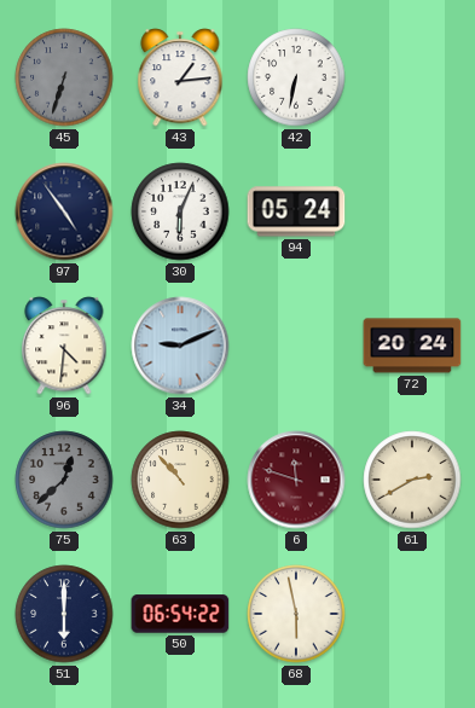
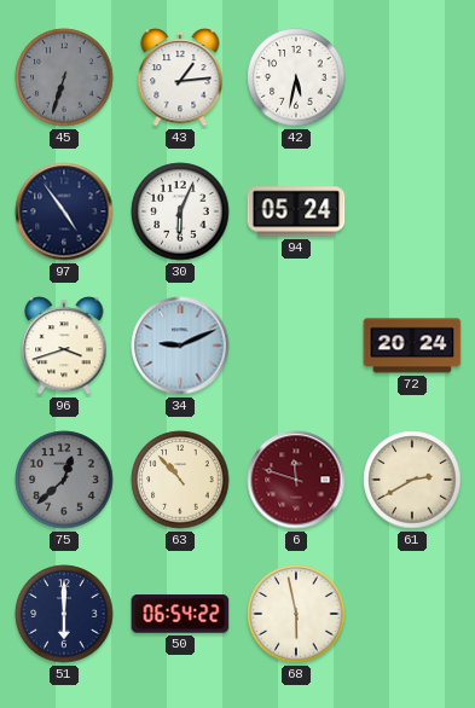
42: 6:32 -> 5:32 (296, 77)
96: 4:31 -> 3:42 (64, 346)
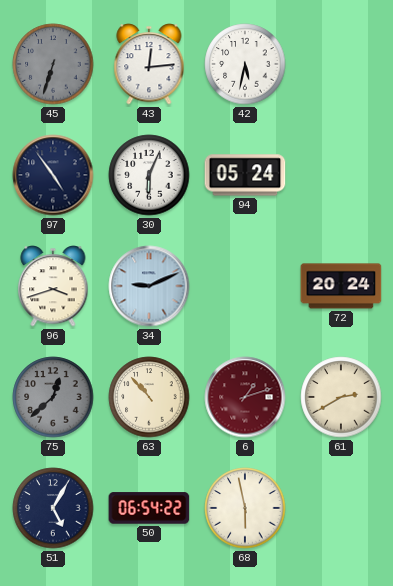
43: 1:14 -> 12:14 (149, 64)
6: 11:48 -> 1:12 (245, 397)
51: 6:00 -> 5:05 (53, 508)
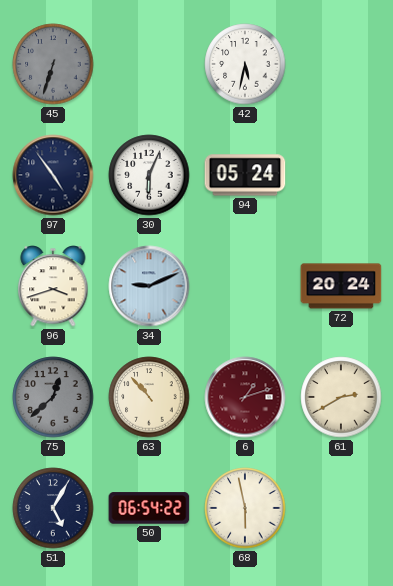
43: 12:14 -> none (149, 64)
